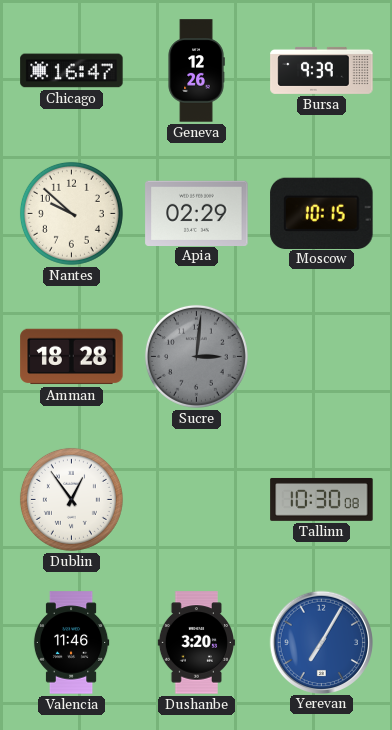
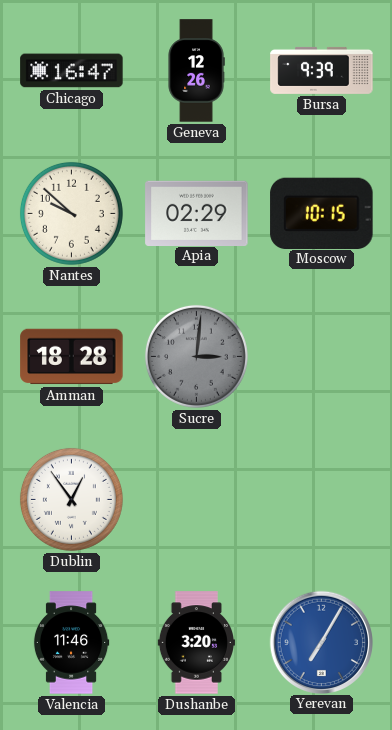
Tallinn: 10:30 -> none (322, 500)
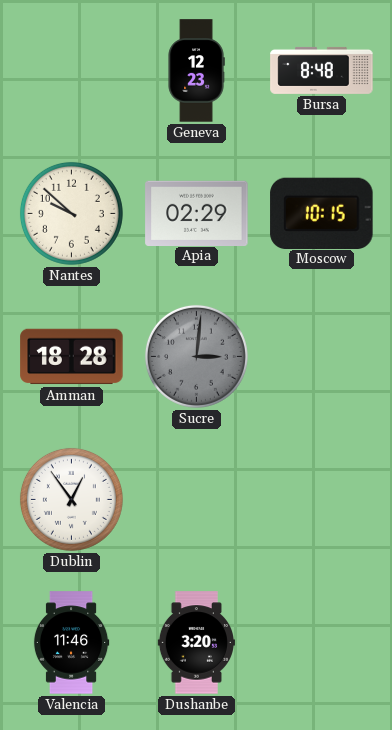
Chicago: 16:47 -> none (72, 71)
Geneva: 12:26 -> 12:23 (196, 71)
Bursa: 9:39 -> 8:48 (322, 70)
Yerevan: 7:05 -> none (321, 642)
